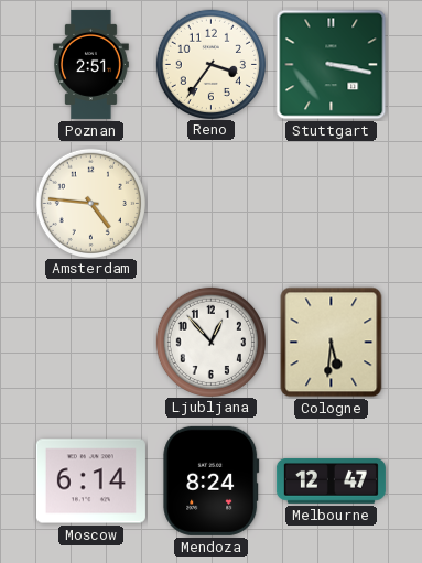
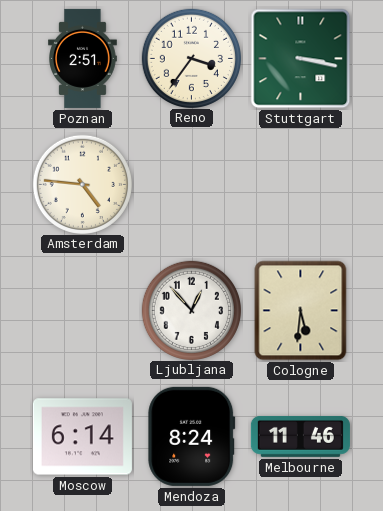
Melbourne: 12:47 -> 11:46 (300, 436)
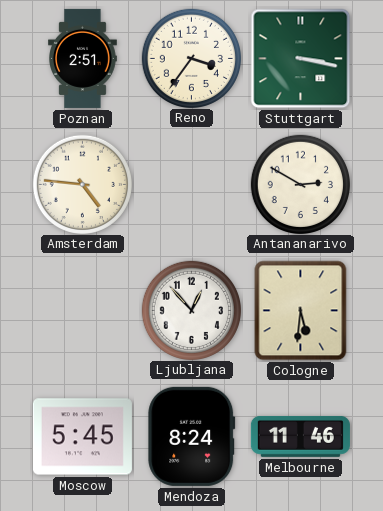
Antananarivo: none -> 2:50 (300, 184)
Moscow: 6:14 -> 5:45 (82, 437)
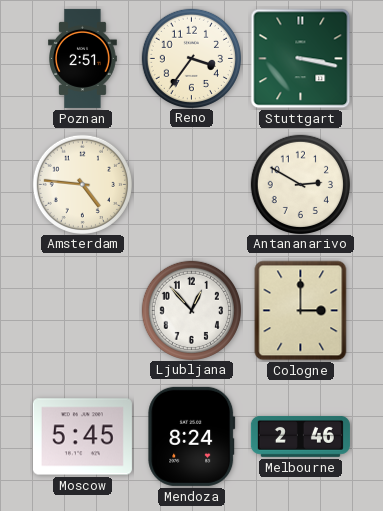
Cologne: 5:31 -> 3:00 (301, 311)
Melbourne: 11:46 -> 2:46 (300, 436)
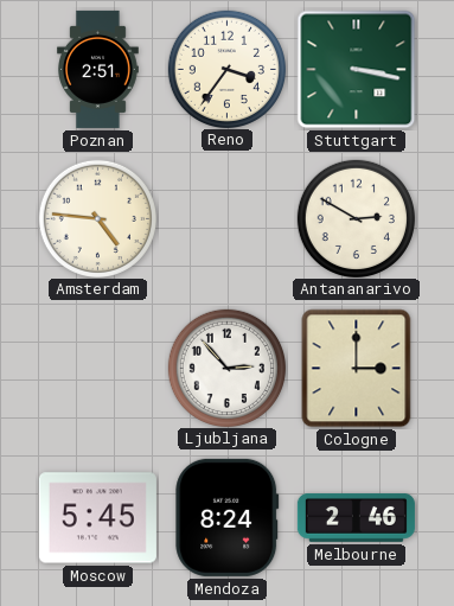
Ljubljana: 12:53 -> 2:53 (226, 368)
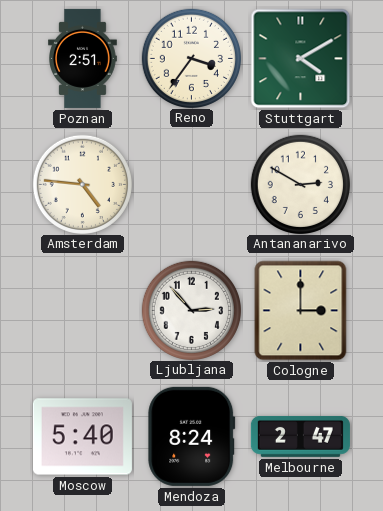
Stuttgart: 3:17 -> 4:10 (301, 59)
Moscow: 5:45 -> 5:40 (82, 437)
Melbourne: 2:46 -> 2:47 (300, 436)
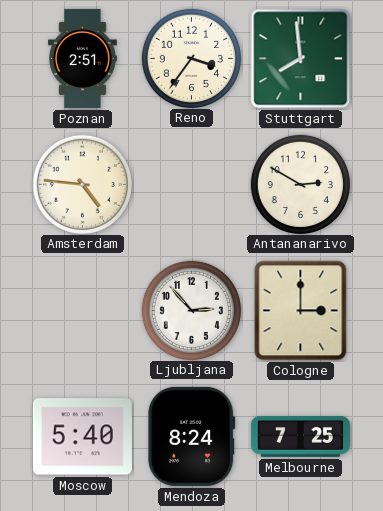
Stuttgart: 4:10 -> 7:59 (301, 59)
Melbourne: 2:47 -> 7:25 (300, 436)
